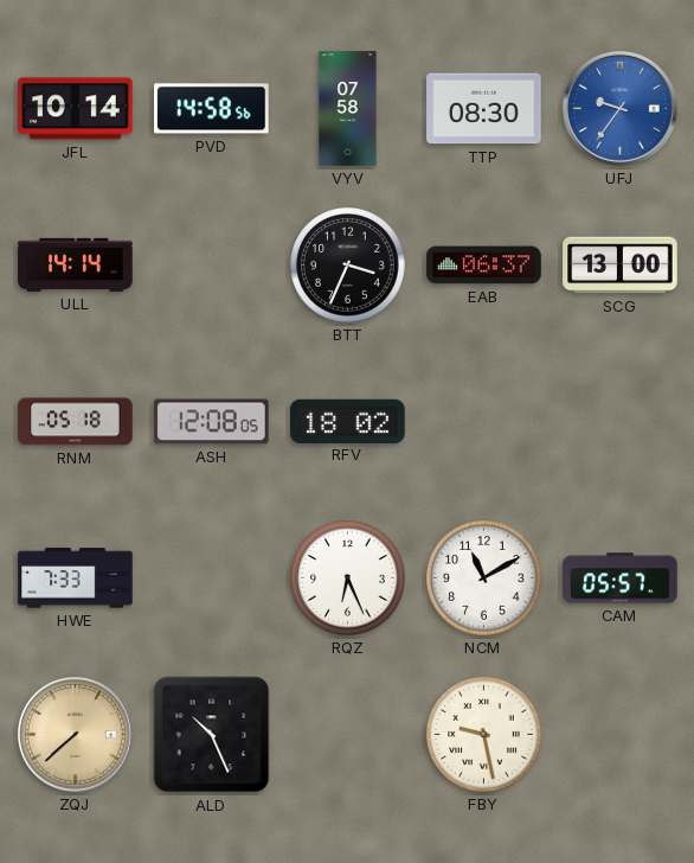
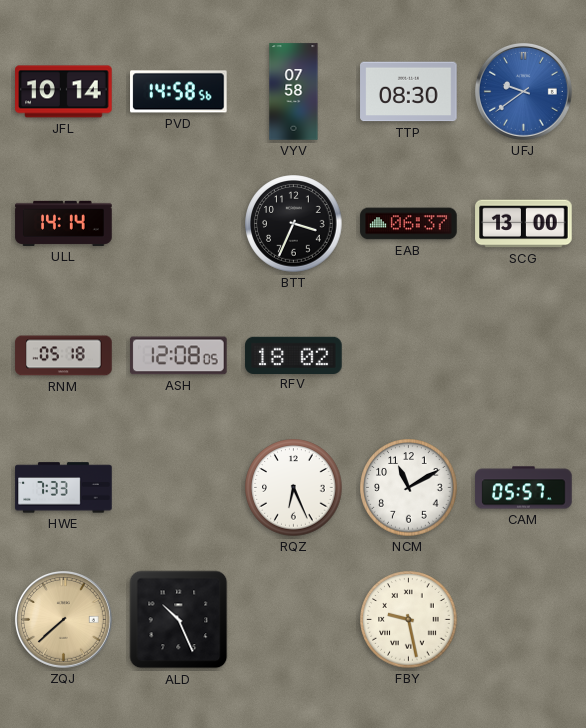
UFJ: 9:36 -> 9:39 (523, 91)
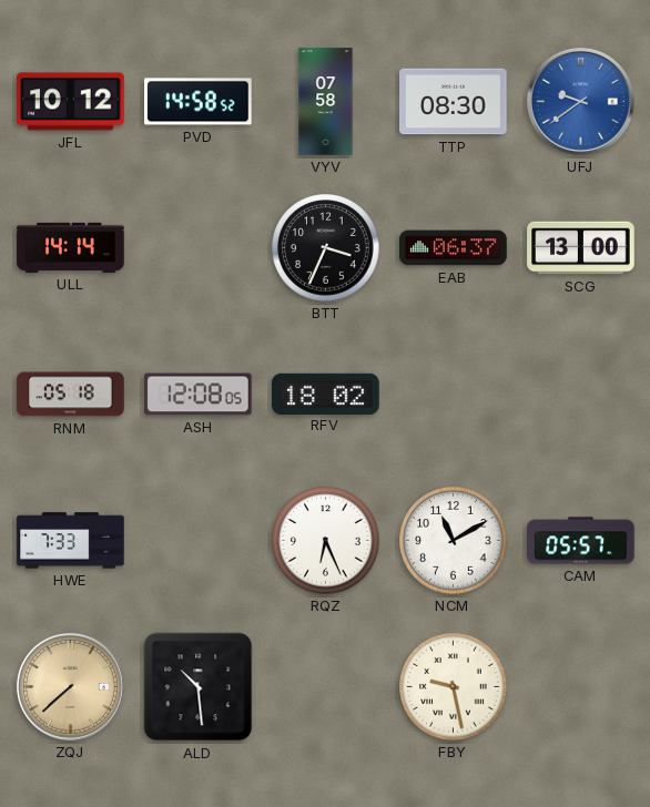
JFL: 10:14 -> 10:12 (71, 102)
PVD: 14:58:56 -> 14:58:52 (199, 102)
ALD: 10:26 -> 10:29 (199, 687)
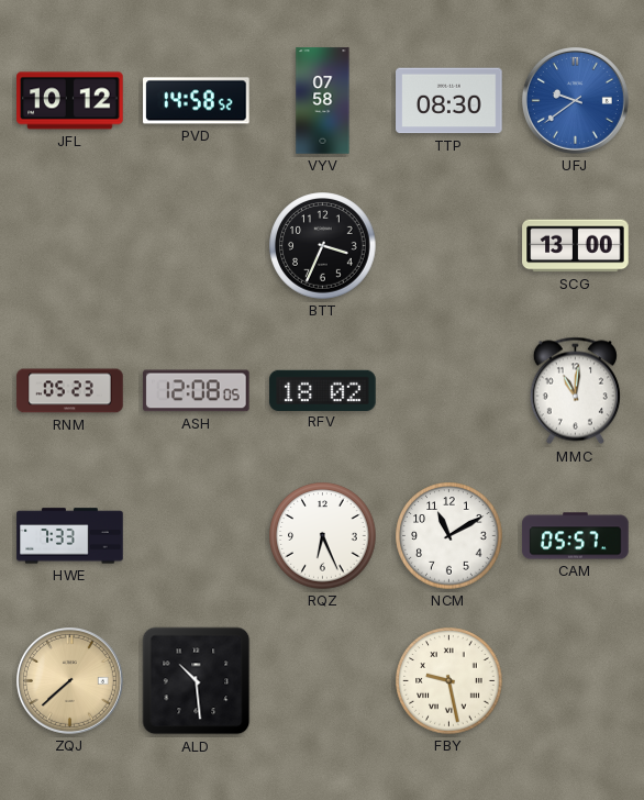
ULL: 14:14 -> none (71, 247)
EAB: 06:37 -> none (454, 248)
RNM: 05:18 -> 05:23 (70, 391)
MMC: none -> 11:01 (575, 391)
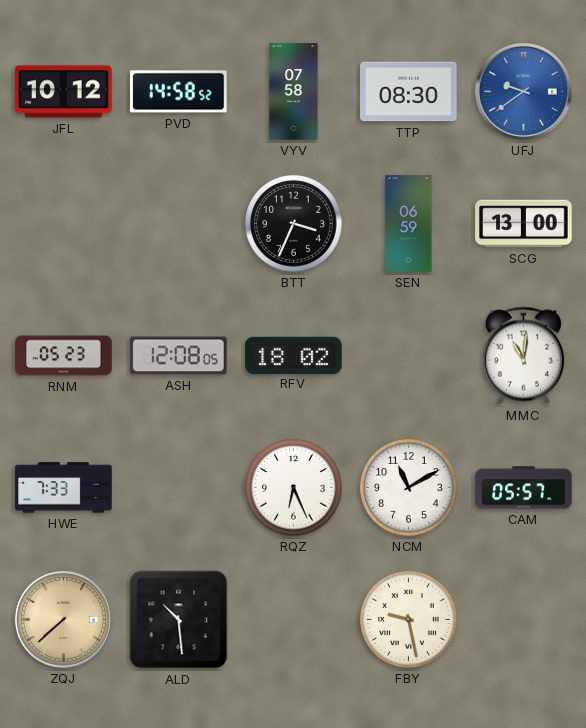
SEN: none -> 06:59 (409, 224)
